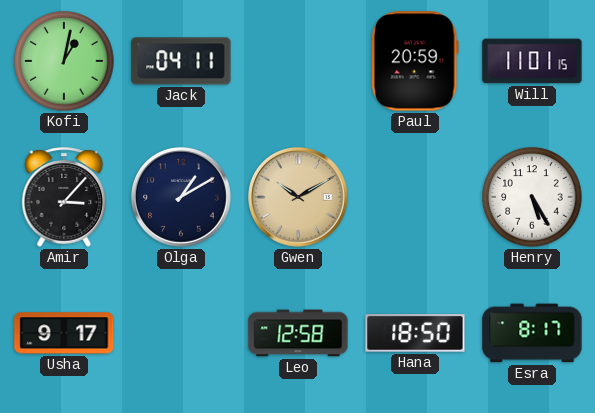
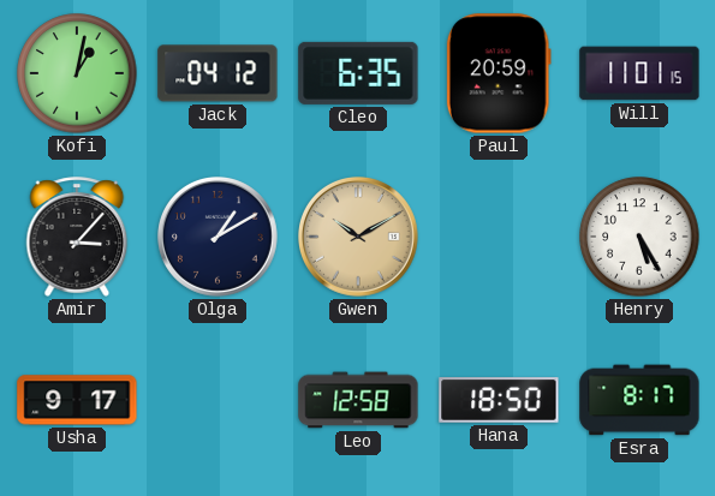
Jack: 04:11 -> 04:12 (218, 73)
Cleo: none -> 6:35 (358, 73)
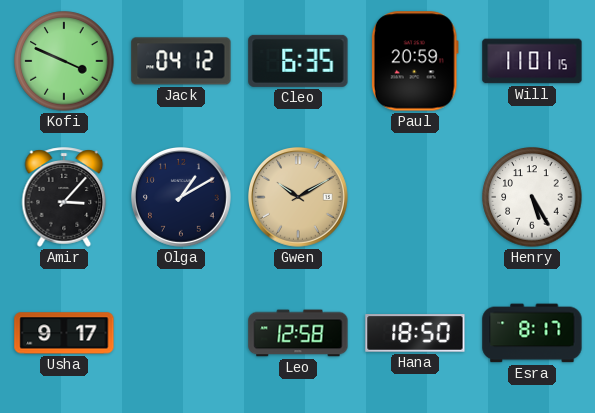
Kofi: 1:02 -> 3:49 (64, 61)
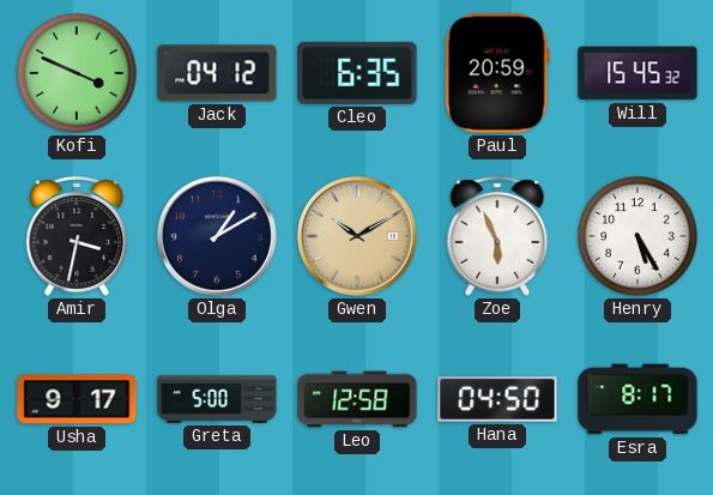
Will: 11:01 -> 15:45 (638, 73)
Amir: 3:07 -> 3:32 (77, 236)
Zoe: none -> 5:56 (497, 236)
Greta: none -> 5:00 (217, 399)
Hana: 18:50 -> 04:50 (497, 399)
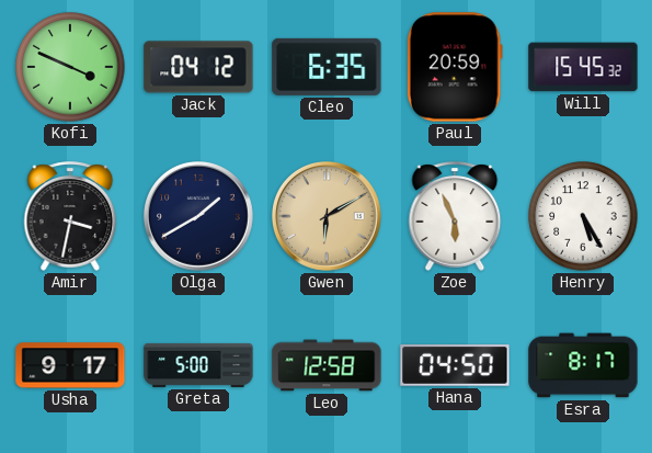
Olga: 1:10 -> 1:40 (199, 217)
Gwen: 10:10 -> 6:10 (328, 217)
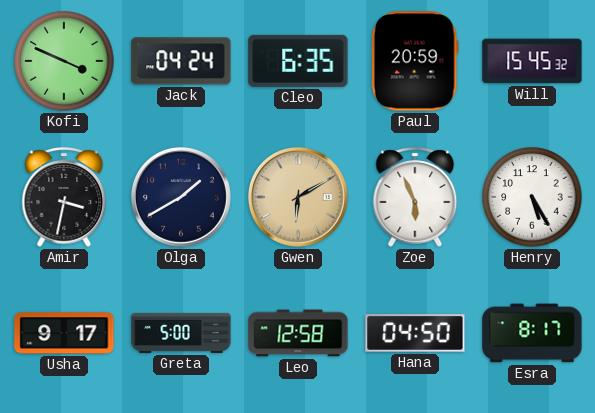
Jack: 04:12 -> 04:24 (181, 61)
